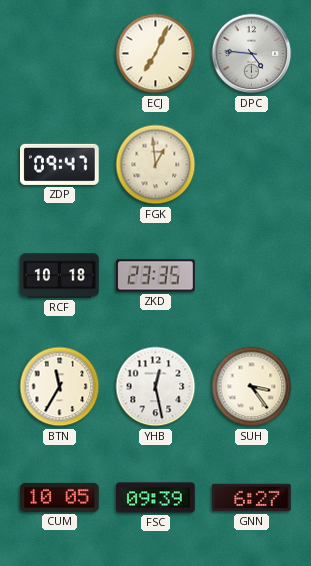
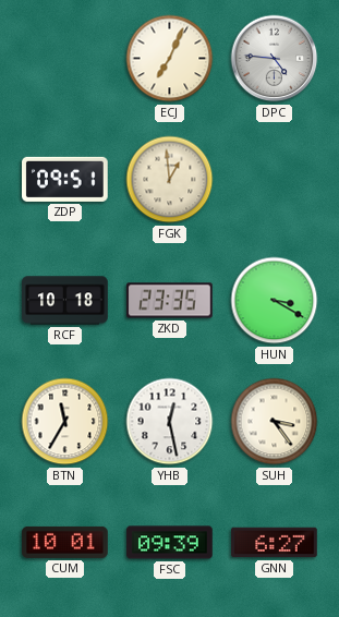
ZDP: 09:47 -> 09:51 (65, 179)
HUN: none -> 3:20 (275, 301)
CUM: 10:05 -> 10:01 (65, 542)
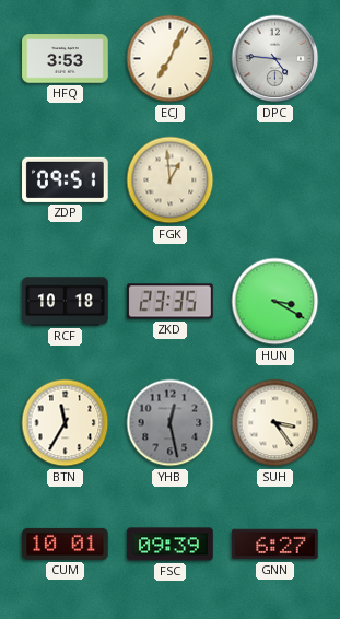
HFQ: none -> 3:53 (66, 59)
YHB dial: white -> grey (171, 423)
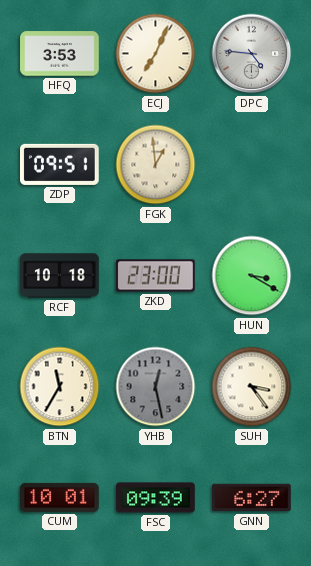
ZKD: 23:35 -> 23:00 (156, 276)
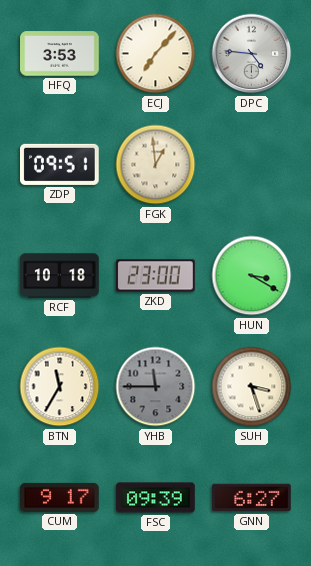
ECJ: 7:04 -> 7:07 (156, 54)
YHB: 12:28 -> 11:45 (156, 387)
SUH: 3:24 -> 3:27 (252, 387)
CUM: 10:01 -> 9:17 (60, 497)
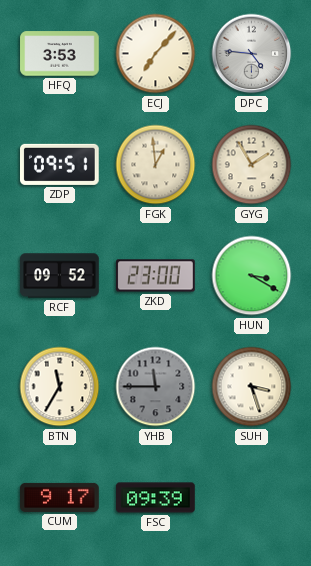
GYG: none -> 1:55 (252, 165)
RCF: 10:18 -> 09:52 (60, 276)
GNN: 6:27 -> none (252, 498)
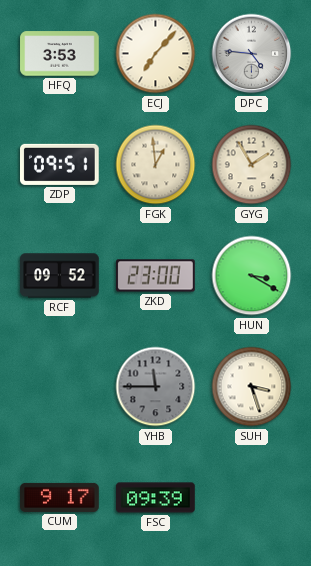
BTN: 11:35 -> none (60, 387)
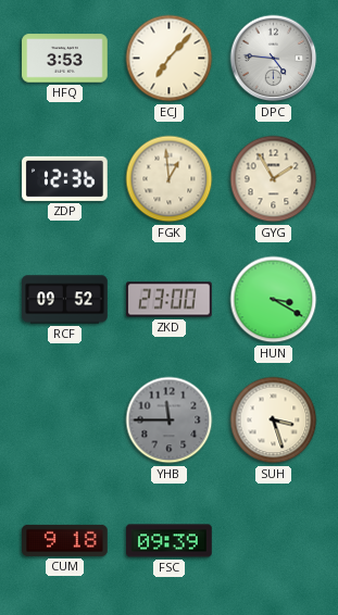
ZDP: 09:51 -> 12:36 (65, 178)
CUM: 9:17 -> 9:18 (65, 540)
